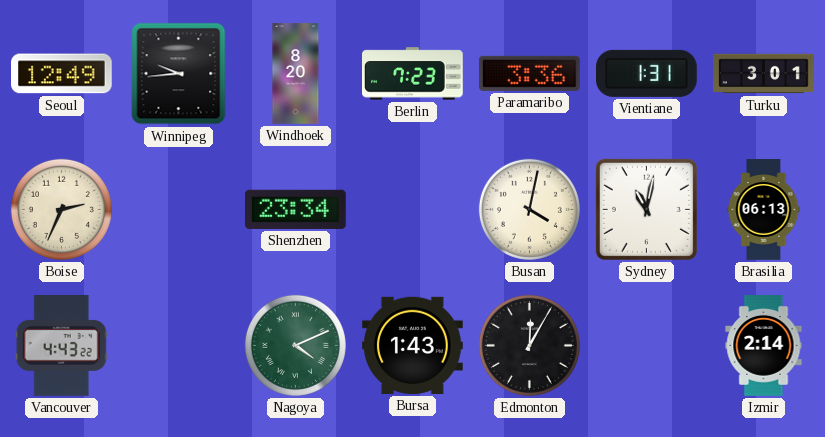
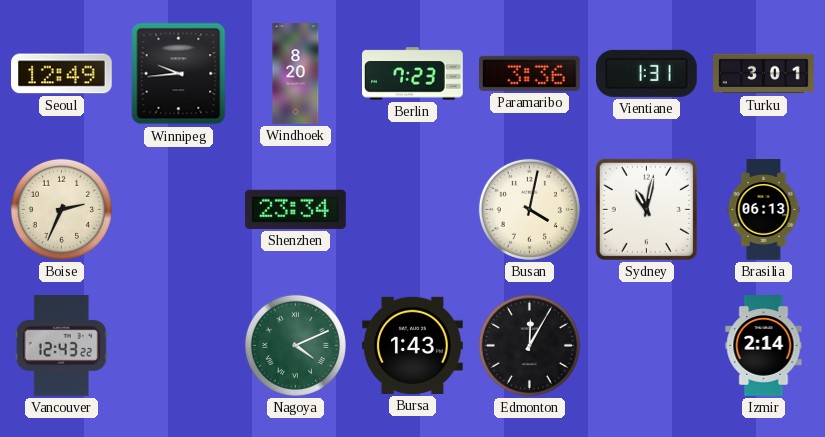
Vancouver: 4:43 -> 12:43 (61, 346)
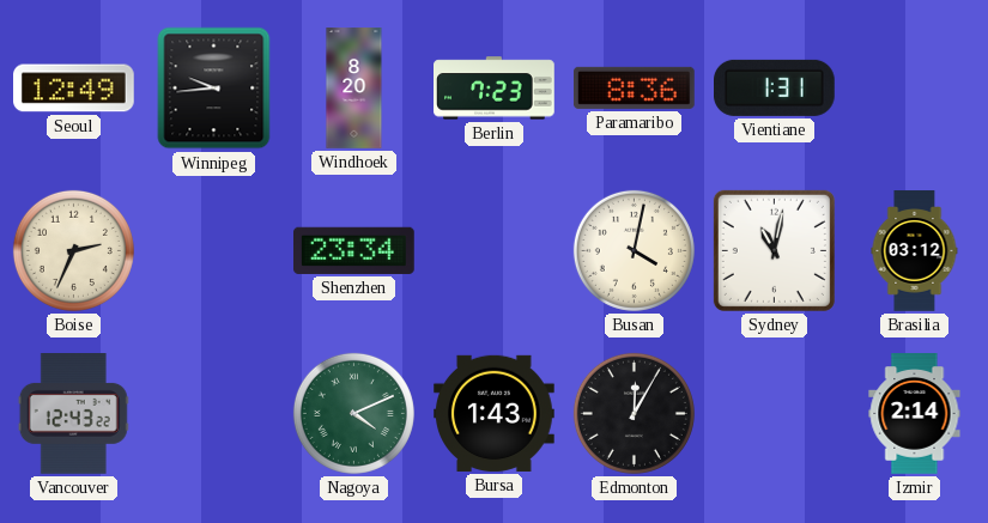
Paramaribo: 3:36 -> 8:36 (635, 87)
Turku: 3:01 -> none (764, 74)
Brasilia: 06:13 -> 03:12 (915, 251)
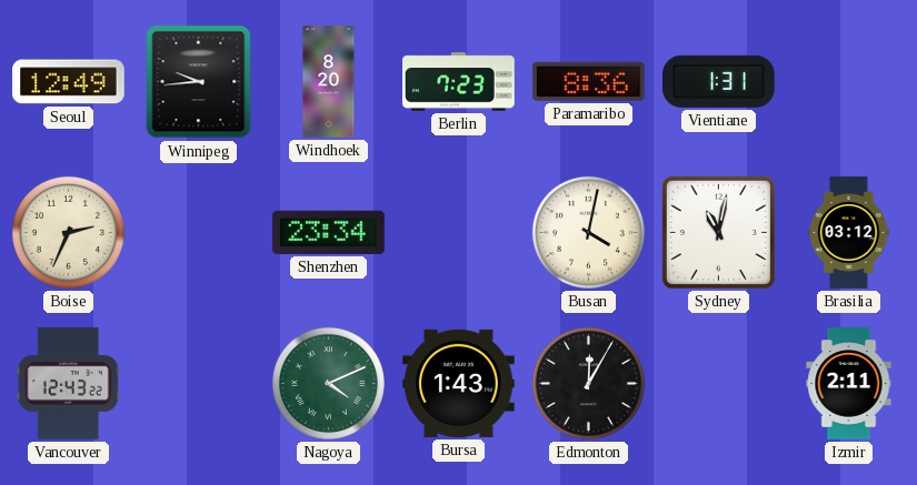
Izmir: 2:14 -> 2:11 (849, 384)
